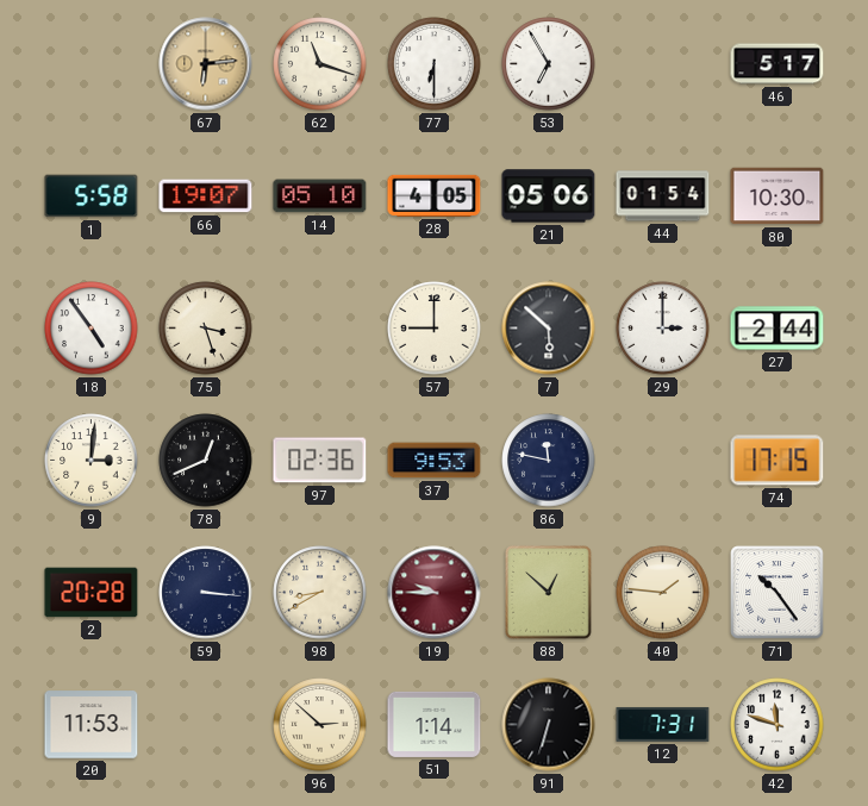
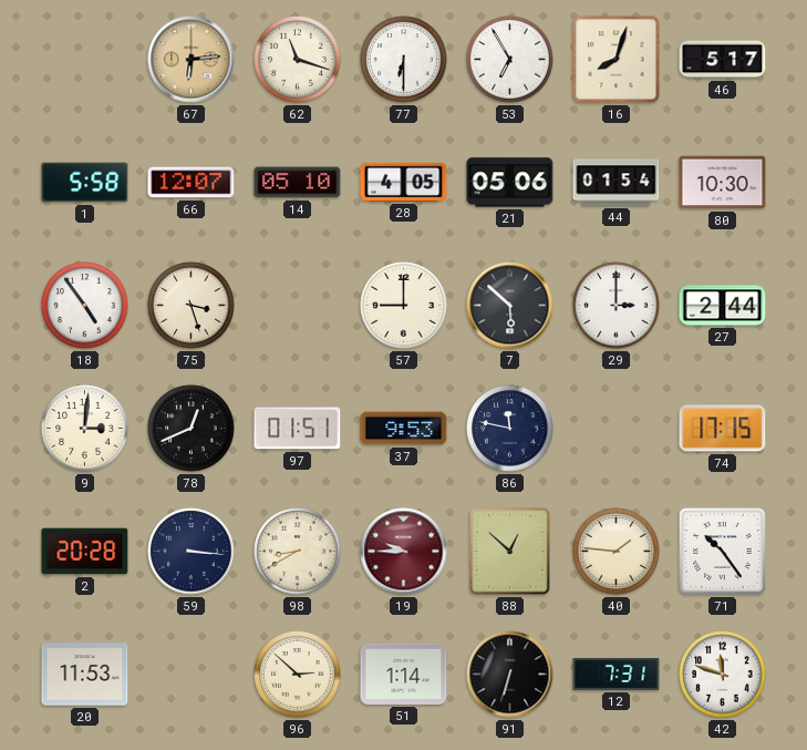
16: none -> 8:03 (617, 60)
66: 19:07 -> 12:07 (192, 183)
97: 02:36 -> 01:51 (298, 429)
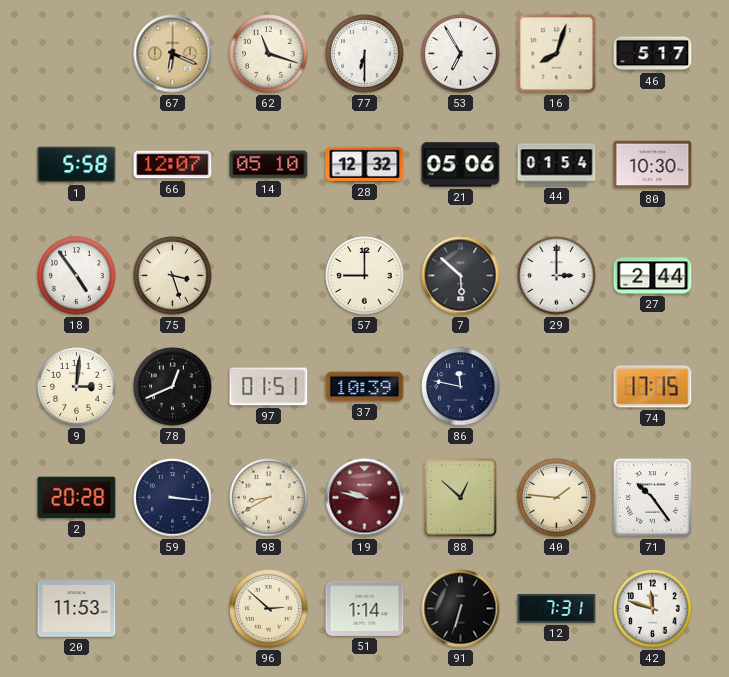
67: 6:14 -> 6:19 (173, 54)
28: 4:05 -> 12:32 (365, 164)
37: 9:53 -> 10:39 (365, 387)
19: 9:45 -> 9:47 (365, 498)
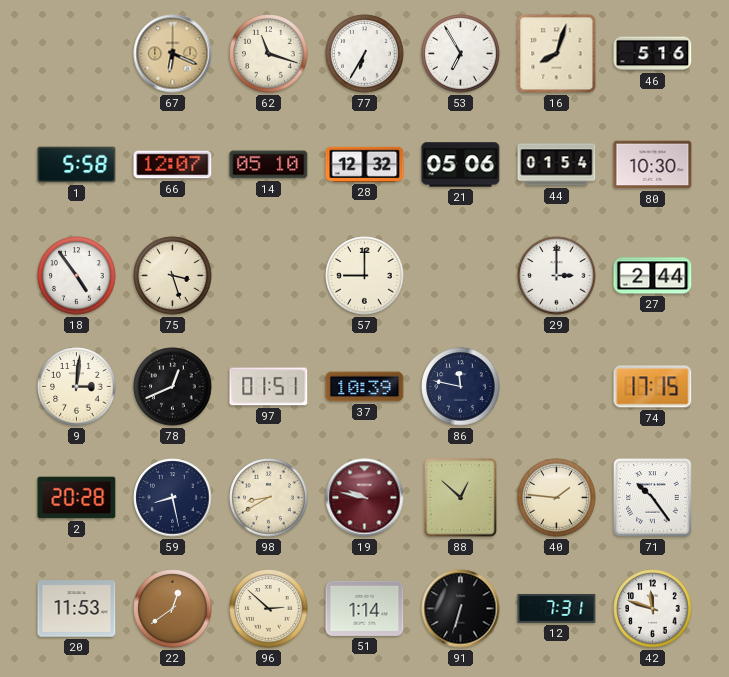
77: 6:30 -> 6:35 (365, 54)
46: 5:17 -> 5:16 (653, 54)
7: 5:52 -> none (461, 276)
59: 3:16 -> 8:28 (173, 498)
22: none -> 12:39 (173, 609)
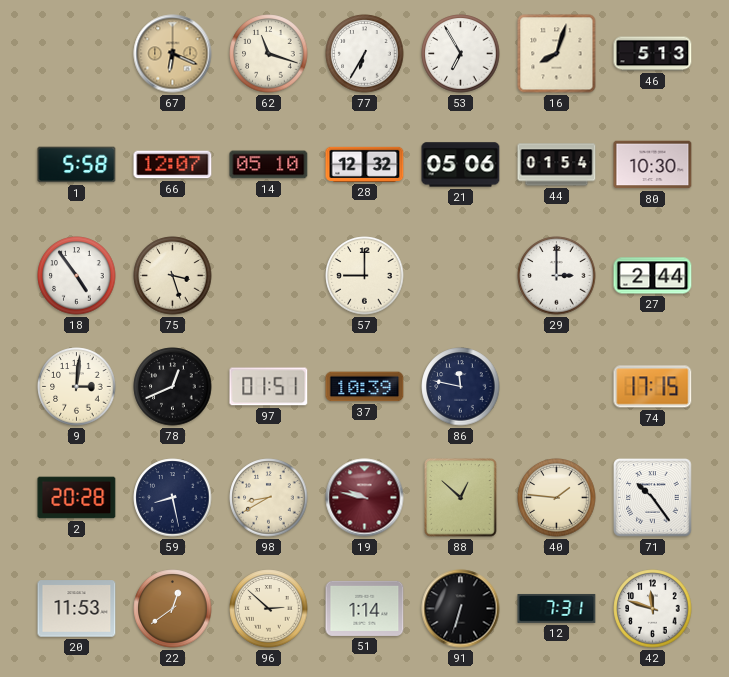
46: 5:16 -> 5:13 (653, 54)
